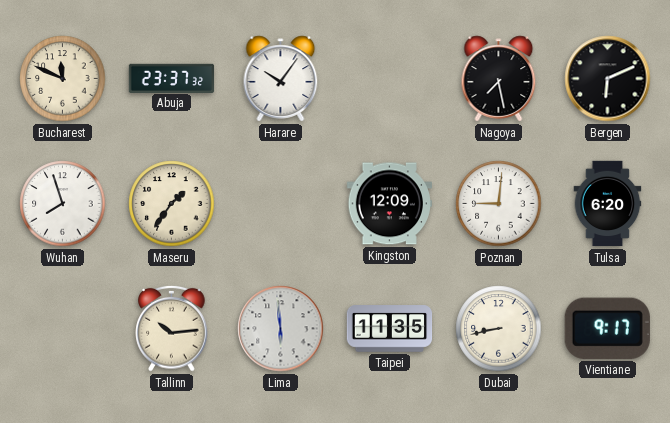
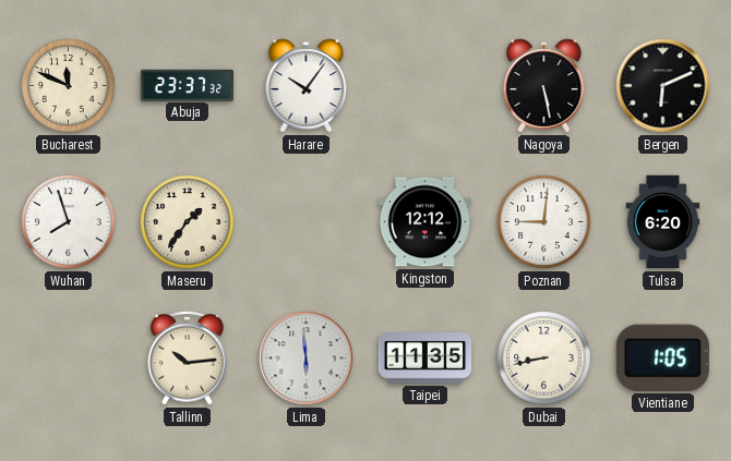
Nagoya: 7:28 -> 5:28 (544, 86)
Kingston: 12:09 -> 12:12 (424, 222)
Vientiane: 9:17 -> 1:05 (662, 357)
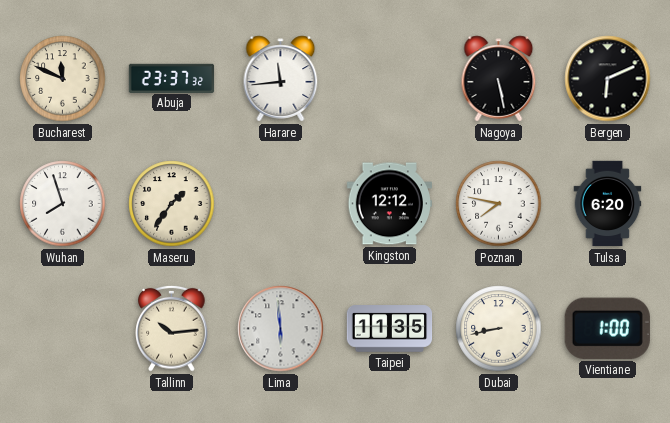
Harare: 10:06 -> 11:44 (281, 79)
Poznan: 9:01 -> 7:47 (499, 204)
Vientiane: 1:05 -> 1:00 (607, 328)
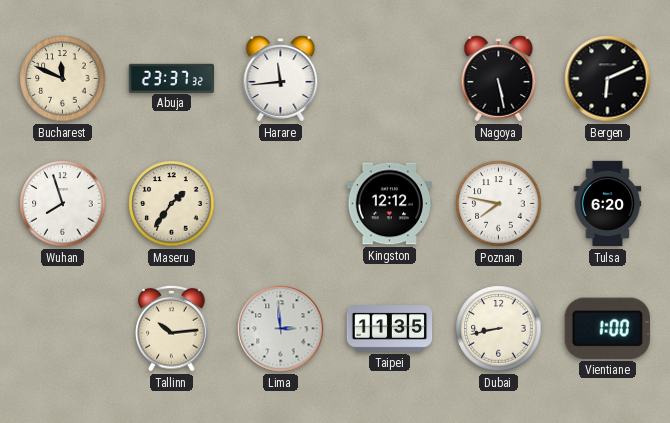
Lima: 5:59 -> 2:59 (281, 329)
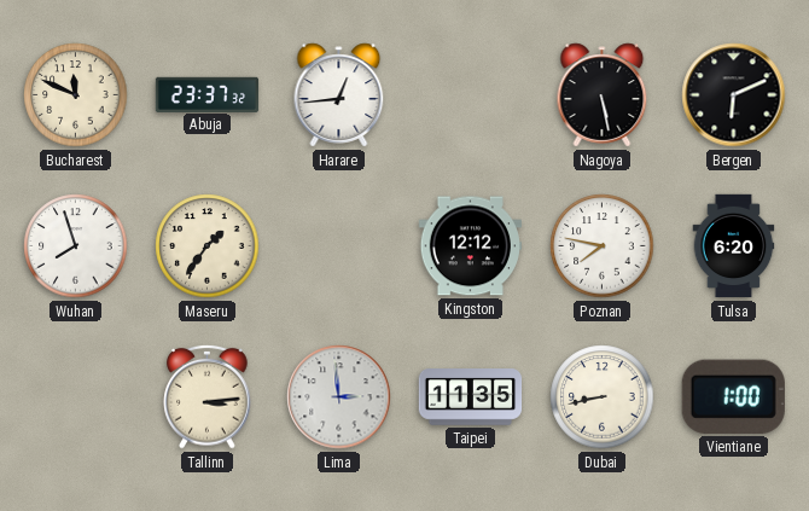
Harare: 11:44 -> 12:44 (339, 95)
Tallinn: 10:14 -> 3:14 (208, 396)
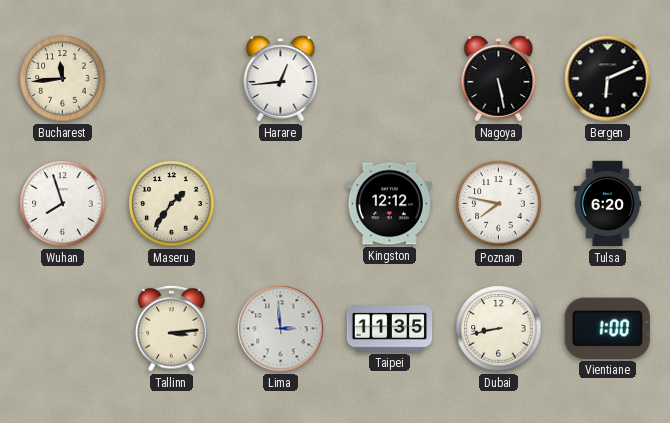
Bucharest: 11:49 -> 11:44 (63, 79)
Abuja: 23:37 -> none (208, 94)
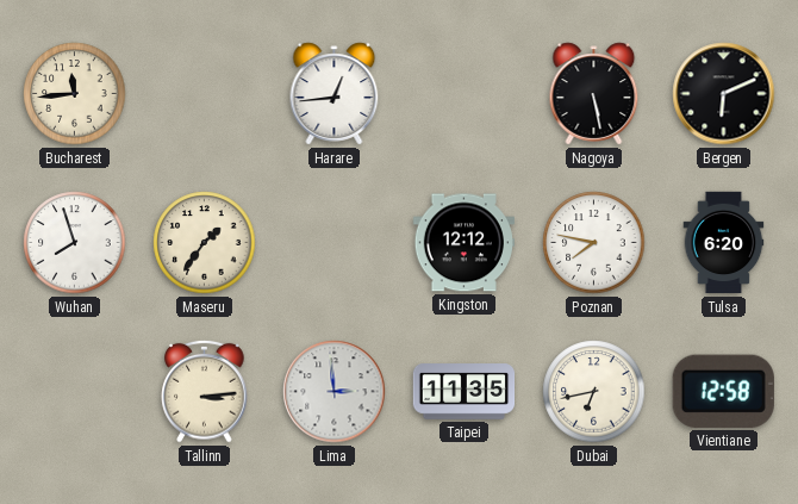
Dubai: 8:43 -> 6:43 (594, 392)
Vientiane: 1:00 -> 12:58 (723, 391)
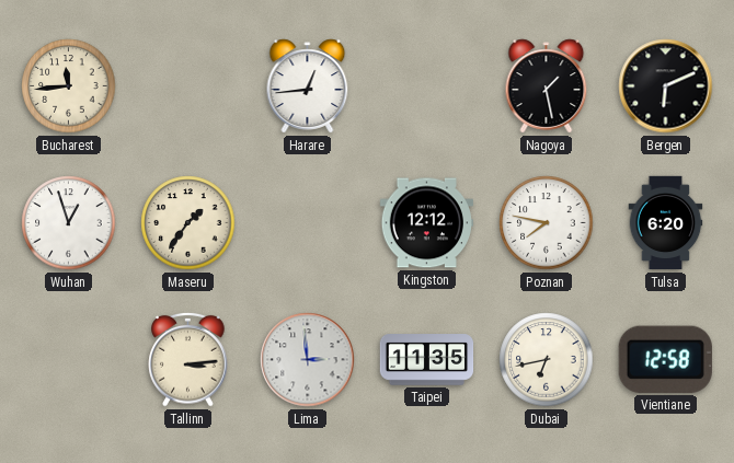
Nagoya: 5:28 -> 1:28 (547, 86)
Wuhan: 7:57 -> 12:57 (69, 223)
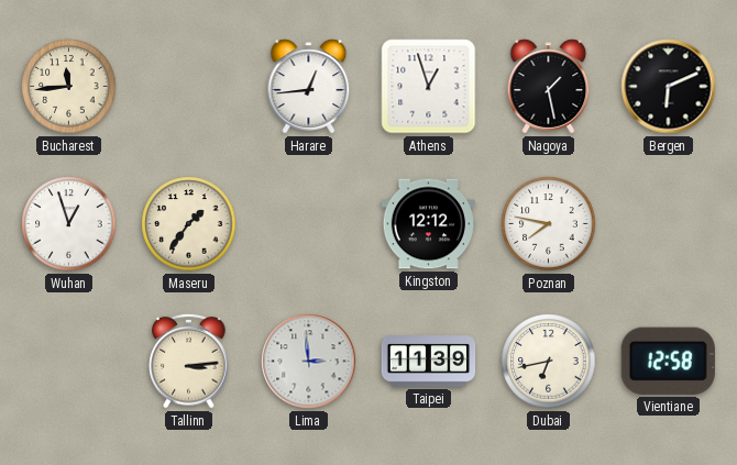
Athens: none -> 12:57 (429, 87)
Tulsa: 6:20 -> none (666, 223)
Taipei: 11:35 -> 11:39 (429, 362)
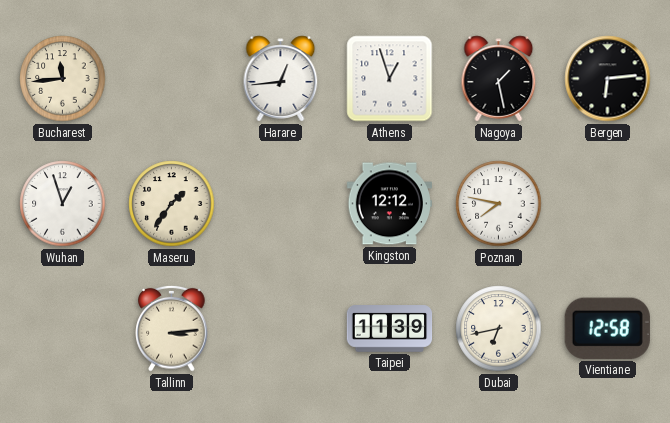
Bergen: 6:11 -> 6:14 (608, 79)
Lima: 2:59 -> none (309, 362)
